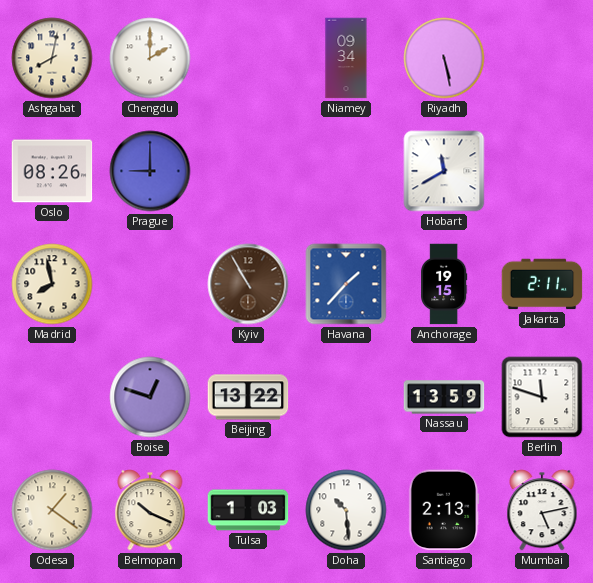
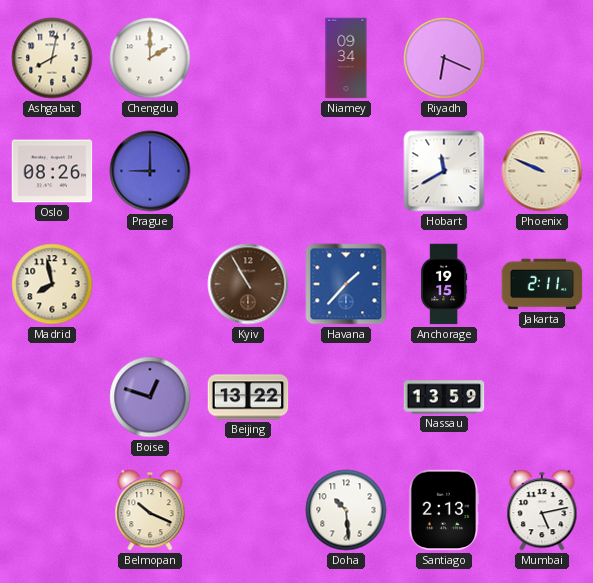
Riyadh: 5:28 -> 6:19 (444, 58)
Phoenix: none -> 9:49 (542, 171)
Berlin: 11:48 -> none (542, 397)
Odesa: 1:21 -> none (52, 510)
Tulsa: 1:03 -> none (248, 510)
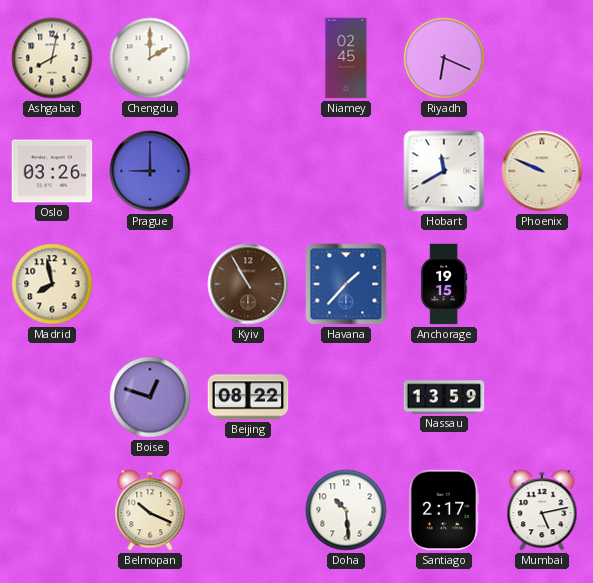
Niamey: 09:34 -> 02:45 (346, 58)
Oslo: 08:26 -> 03:26 (52, 171)
Jakarta: 2:11 -> none (542, 284)
Beijing: 13:22 -> 08:22 (248, 397)
Santiago: 2:13 -> 2:17 (444, 510)
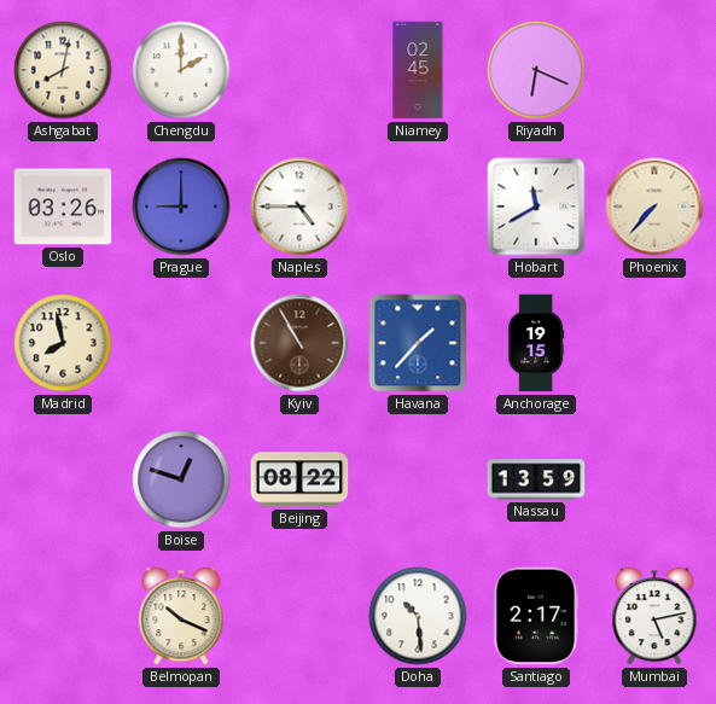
Naples: none -> 4:45 (299, 206)
Phoenix: 9:49 -> 7:37 (654, 206)
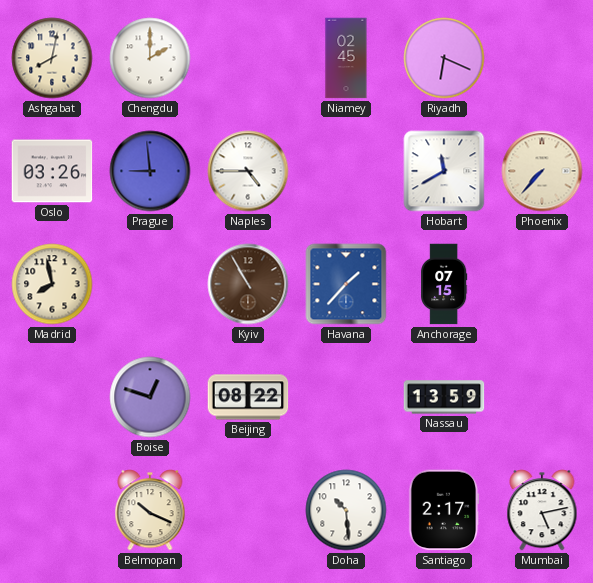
Prague: 9:00 -> 8:59 (150, 171)
Anchorage: 19:15 -> 07:15 (444, 284)
